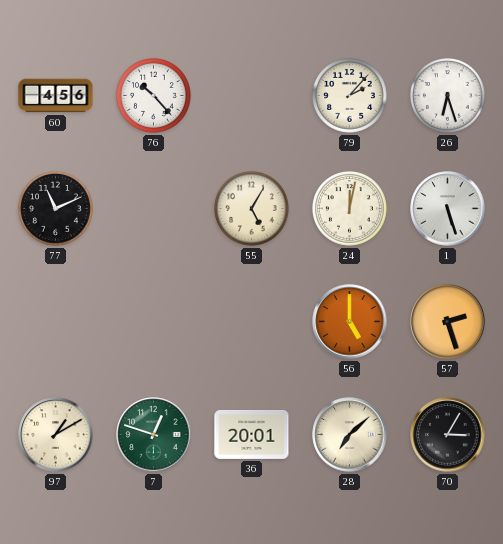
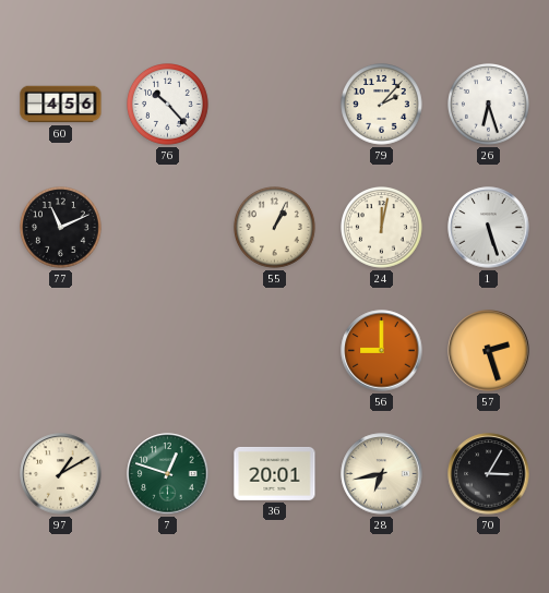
55: 5:05 -> 1:04 (275, 228)
56: 5:00 -> 9:00 (382, 351)
28: 7:08 -> 6:43 (382, 474)
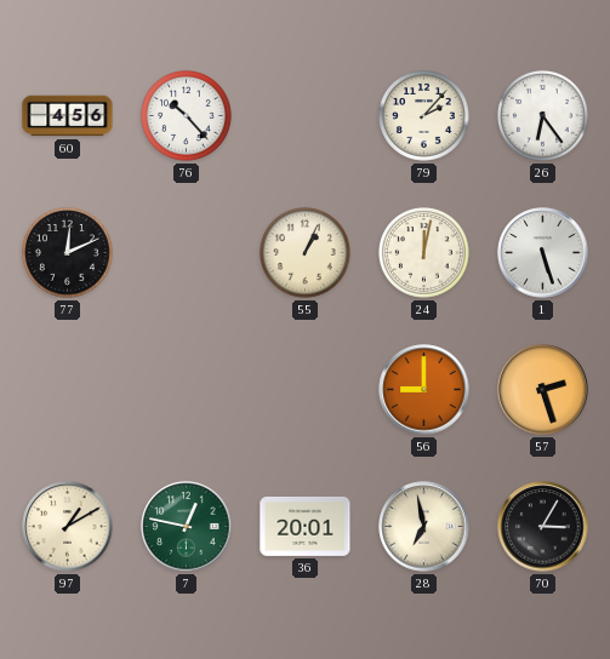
26: 6:27 -> 6:24 (543, 116)
77: 11:11 -> 12:11 (68, 253)
7: 12:48 -> 12:47 (187, 527)
28: 6:43 -> 6:58 (424, 527)
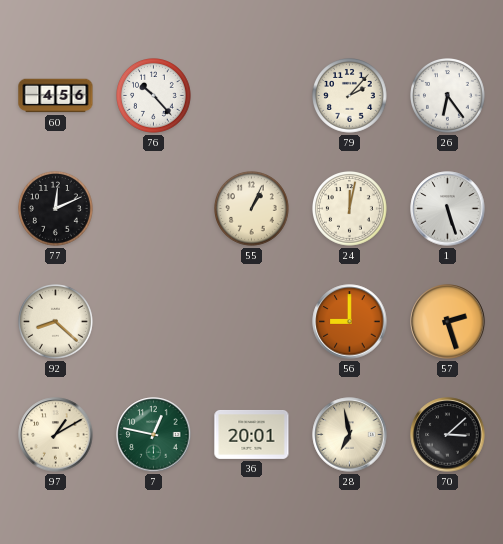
92: none -> 8:22 (56, 322)
70: 3:05 -> 3:08 (448, 435)
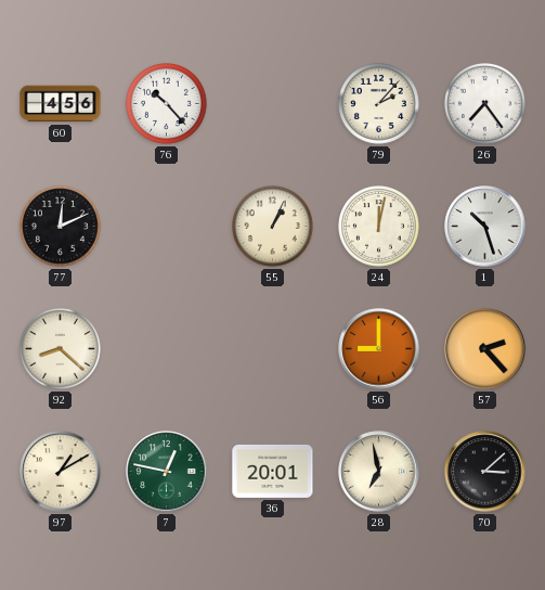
26: 6:24 -> 7:24 (485, 104)
1: 5:27 -> 10:27 (485, 227)
57: 2:27 -> 2:23 (485, 349)
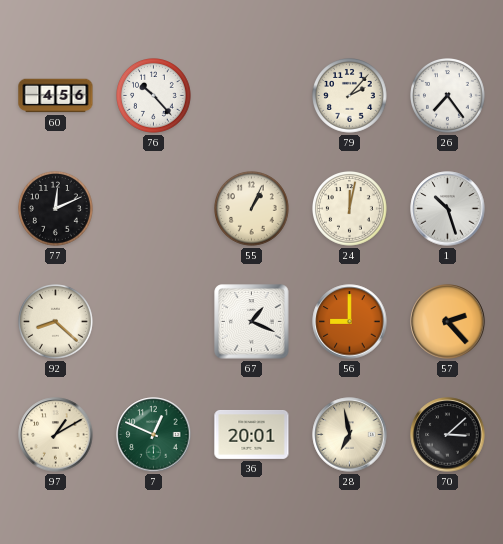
67: none -> 1:19 (252, 322)
7: 12:47 -> 12:49 (154, 435)
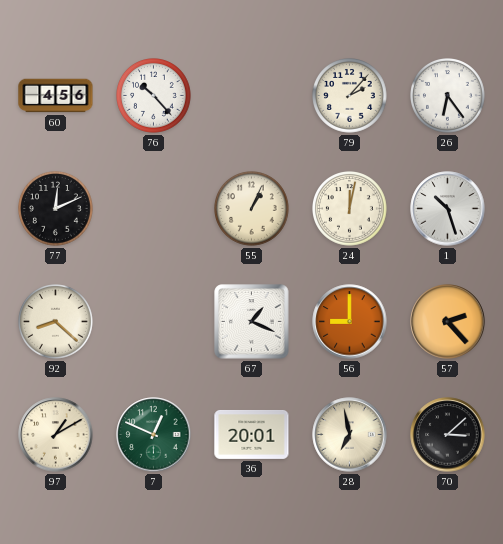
26: 7:24 -> 6:24 (448, 96)
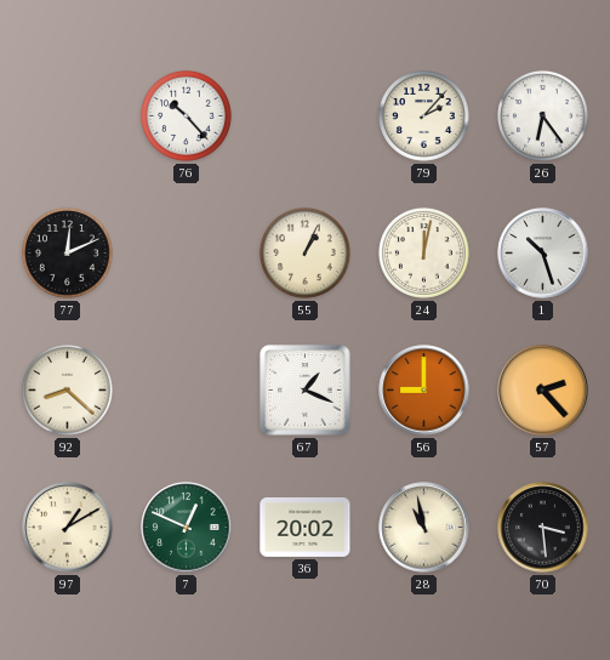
60: 4:56 -> none (56, 96)
36: 20:01 -> 20:02 (306, 527)
28: 6:58 -> 10:58 (424, 528)
70: 3:08 -> 3:29 (543, 528)
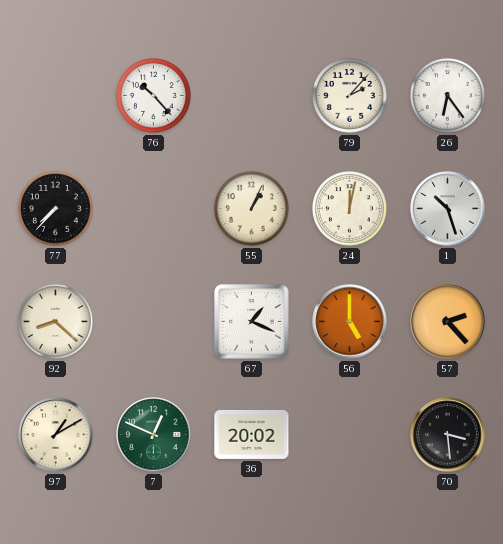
77: 12:11 -> 7:37 (56, 209)
56: 9:00 -> 5:00 (350, 322)
28: 10:58 -> none (424, 528)
